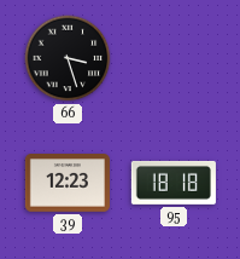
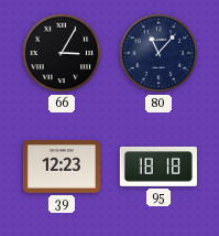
66: 3:27 -> 3:05 (62, 53)
80: none -> 11:07 (158, 53)
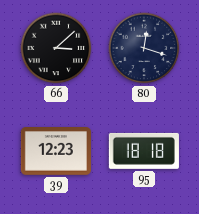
66: 3:05 -> 3:08 (56, 48)
80: 11:07 -> 12:18 (144, 48)
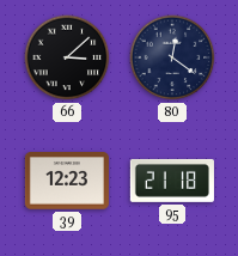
80: 12:18 -> 12:21 (172, 57)
95: 18:18 -> 21:18 (172, 181)
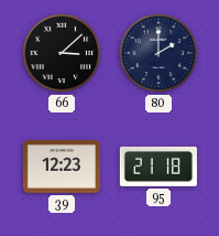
80: 12:21 -> 2:00 (158, 53)
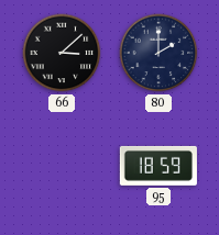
39: 12:23 -> none (62, 167)
95: 21:18 -> 18:59 (158, 166)
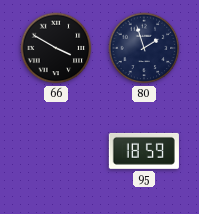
66: 3:08 -> 3:50 (56, 48)
80: 2:00 -> 1:57 (144, 48)
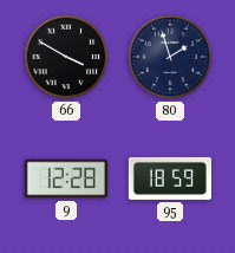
9: none -> 12:28 (66, 179)
